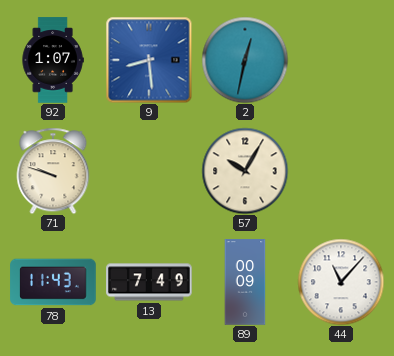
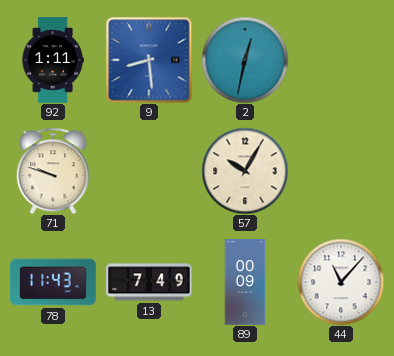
92: 1:07 -> 1:11 (53, 60)
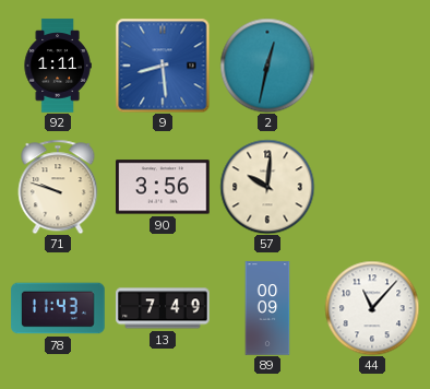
90: none -> 3:56 (163, 187)
57: 10:05 -> 10:01 (267, 187)
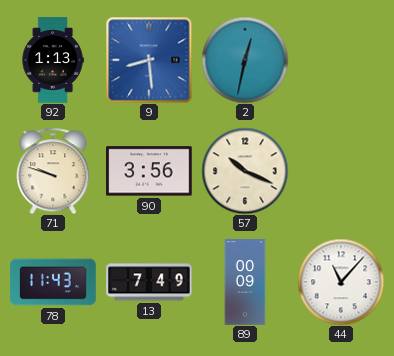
92: 1:11 -> 1:13 (53, 60)
57: 10:01 -> 10:19 (245, 171)
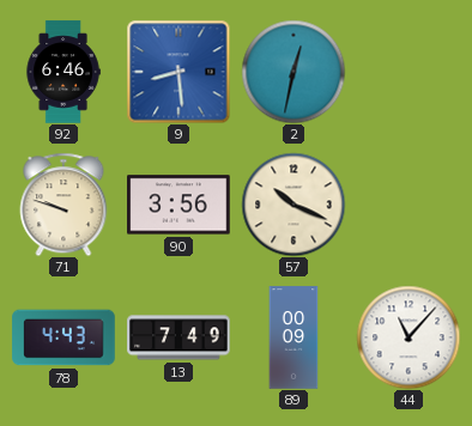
92: 1:13 -> 6:46 (63, 72)
78: 11:43 -> 4:43 (63, 337)
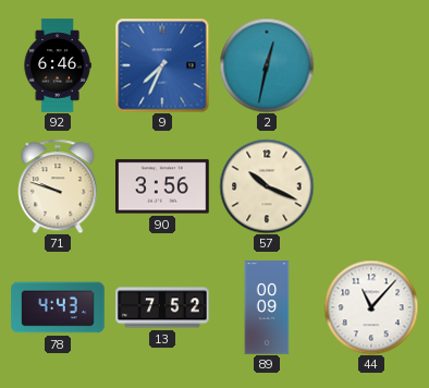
9: 8:29 -> 7:34 (162, 65)
13: 7:49 -> 7:52 (162, 307)
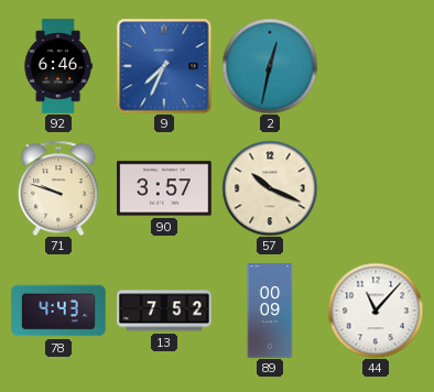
90: 3:56 -> 3:57 (164, 188)
